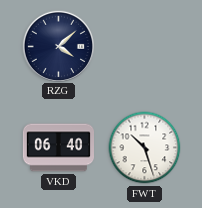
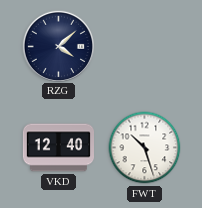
VKD: 06:40 -> 12:40 (58, 148)
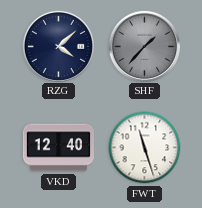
SHF: none -> 1:37 (144, 46)
FWT: 10:27 -> 11:27 (145, 148)
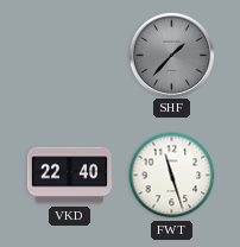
RZG: 4:08 -> none (58, 46)
VKD: 12:40 -> 22:40 (69, 176)
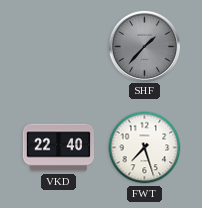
FWT: 11:27 -> 7:27 (145, 148)
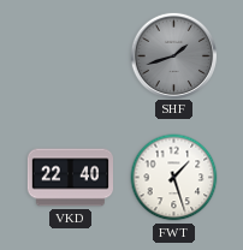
SHF: 1:37 -> 1:42 (173, 55)
FWT: 7:27 -> 1:27 (174, 178)
